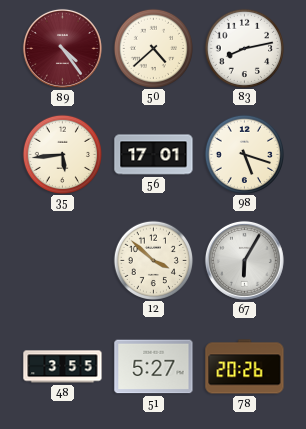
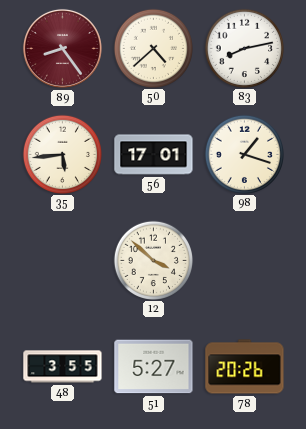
89: 4:24 -> 8:24 (62, 48)
98: 5:18 -> 1:18 (244, 154)
67: 6:05 -> none (244, 260)
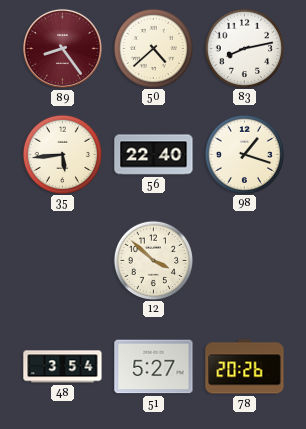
56: 17:01 -> 22:40 (154, 155)
48: 3:55 -> 3:54 (63, 367)
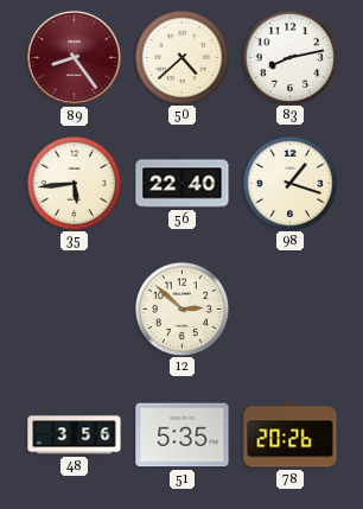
12: 3:52 -> 2:52 (181, 308)
48: 3:54 -> 3:56 (75, 435)
51: 5:27 -> 5:35 (183, 435)
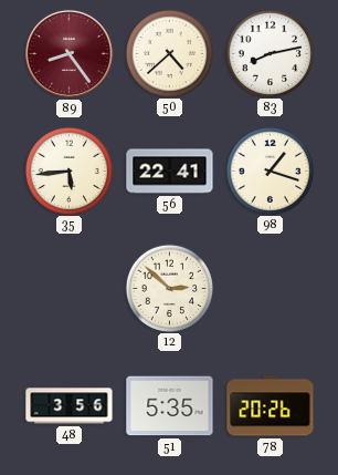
56: 22:40 -> 22:41 (170, 172)
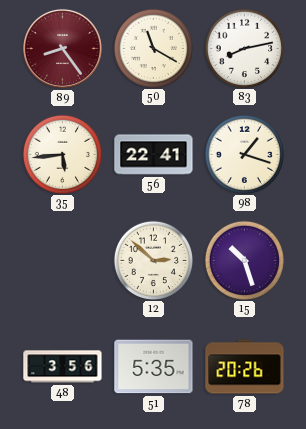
50: 4:38 -> 11:20 (153, 48)
15: none -> 10:27 (244, 260)
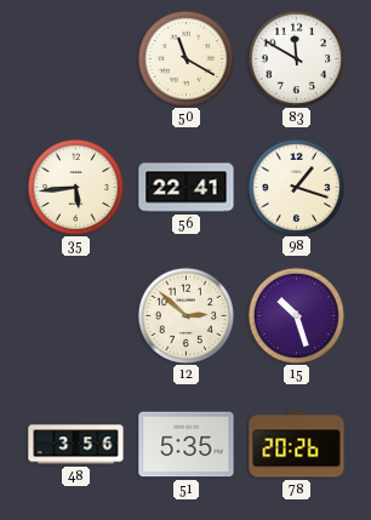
89: 8:24 -> none (62, 48)
83: 8:13 -> 11:50 (296, 58)
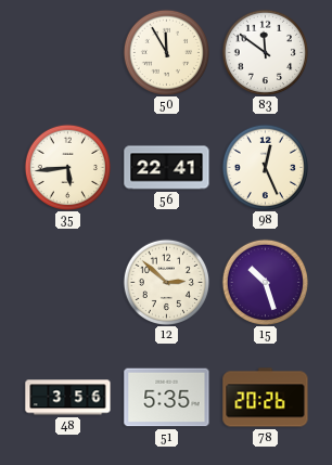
50: 11:20 -> 11:55 (166, 52)
83: 11:50 -> 11:51 (265, 52)
98: 1:18 -> 12:26 (265, 167)
